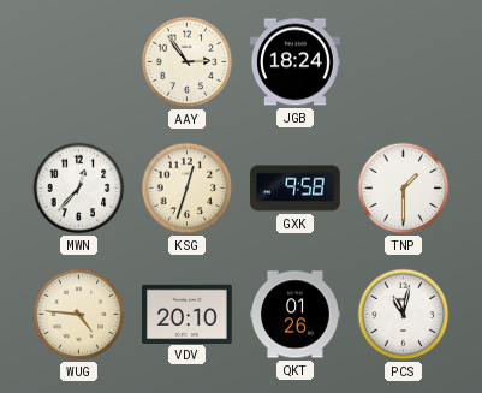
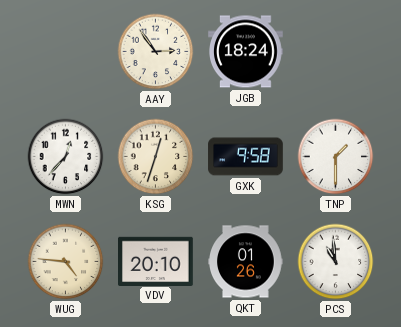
PCS: 11:02 -> 10:59 (336, 262)
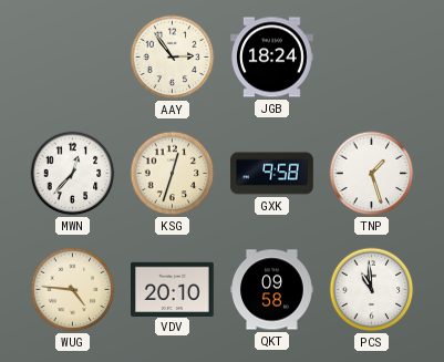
TNP: 1:30 -> 1:27 (372, 174)
QKT: 01:26 -> 09:58 (272, 290)
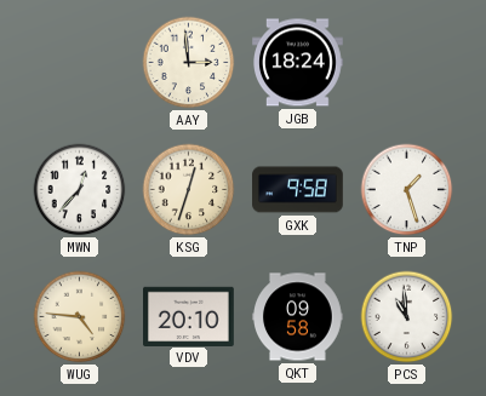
AAY: 2:54 -> 2:59 (189, 63)
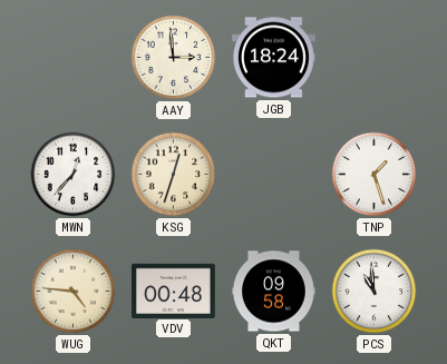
GXK: 9:58 -> none (298, 190)
VDV: 20:10 -> 00:48 (174, 291)
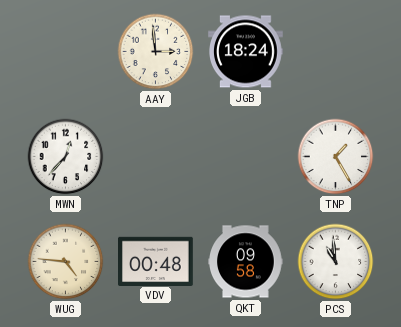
KSG: 12:33 -> none (174, 175)
TNP: 1:27 -> 1:25 (336, 157)
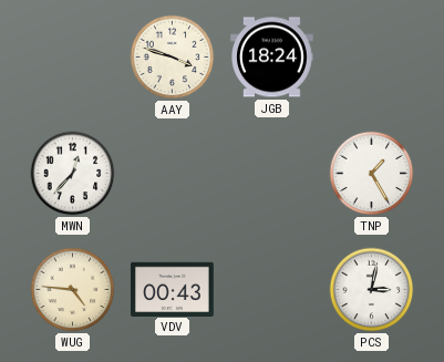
AAY: 2:59 -> 3:48 (173, 58)
VDV: 00:48 -> 00:43 (173, 289)
QKT: 09:58 -> none (246, 262)
PCS: 10:59 -> 3:02 (372, 290)
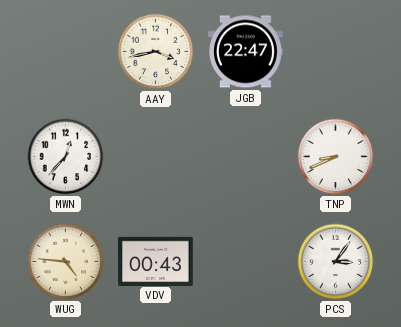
AAY: 3:48 -> 3:43 (156, 52)
JGB: 18:24 -> 22:47 (246, 52)
TNP: 1:25 -> 8:41 (336, 157)
PCS: 3:02 -> 3:06 (336, 262)
